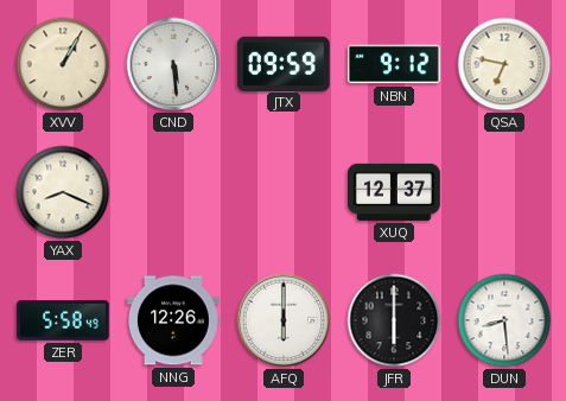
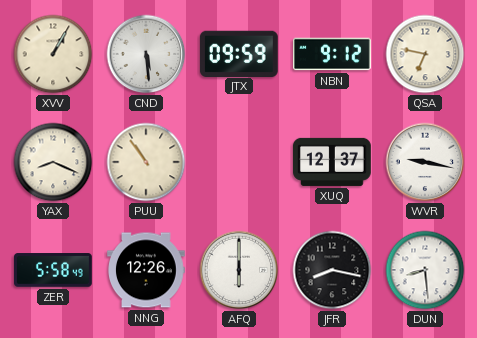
PUU: none -> 10:54 (146, 162)
WVR: none -> 9:17 (425, 162)
JFR: 6:00 -> 8:17 (332, 270)
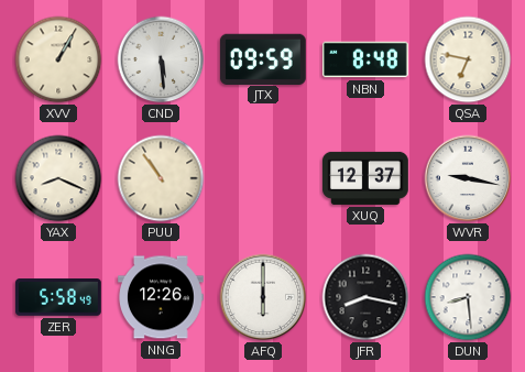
NBN: 9:12 -> 8:48 (367, 59)
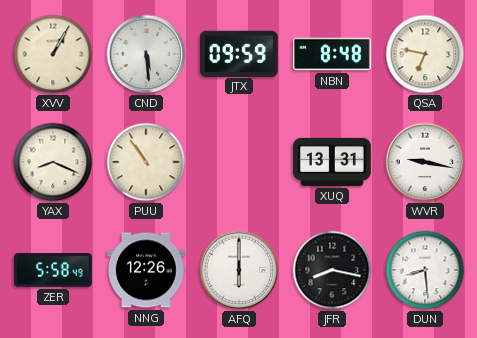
XUQ: 12:37 -> 13:31 (333, 162)
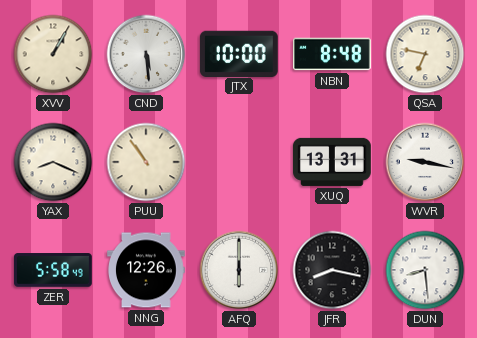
JTX: 09:59 -> 10:00 (239, 53)
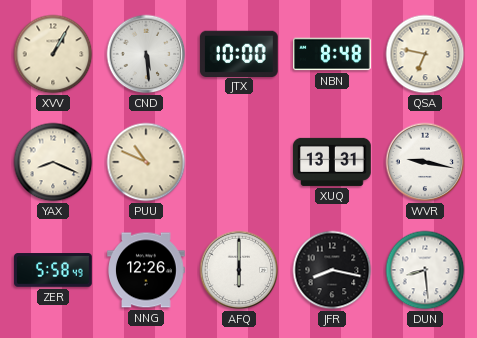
PUU: 10:54 -> 10:49 (146, 162)
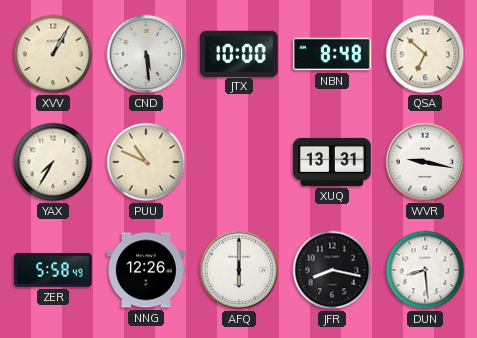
QSA: 6:47 -> 6:52 (425, 54)
YAX: 8:19 -> 7:35 (53, 162)
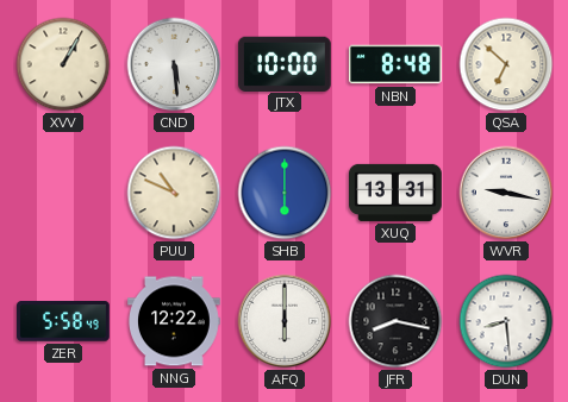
YAX: 7:35 -> none (53, 162)
SHB: none -> 6:00 (285, 193)
NNG: 12:26 -> 12:22 (175, 321)
